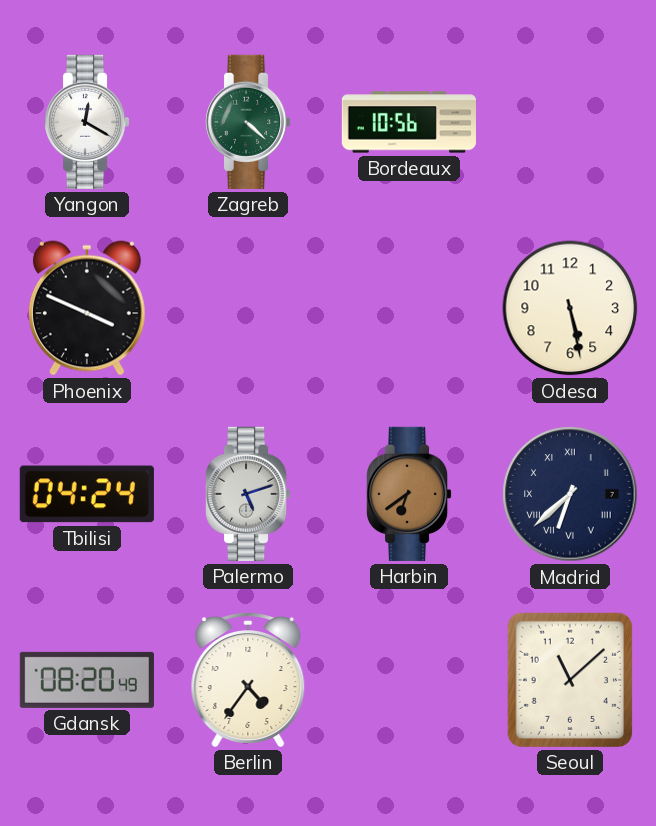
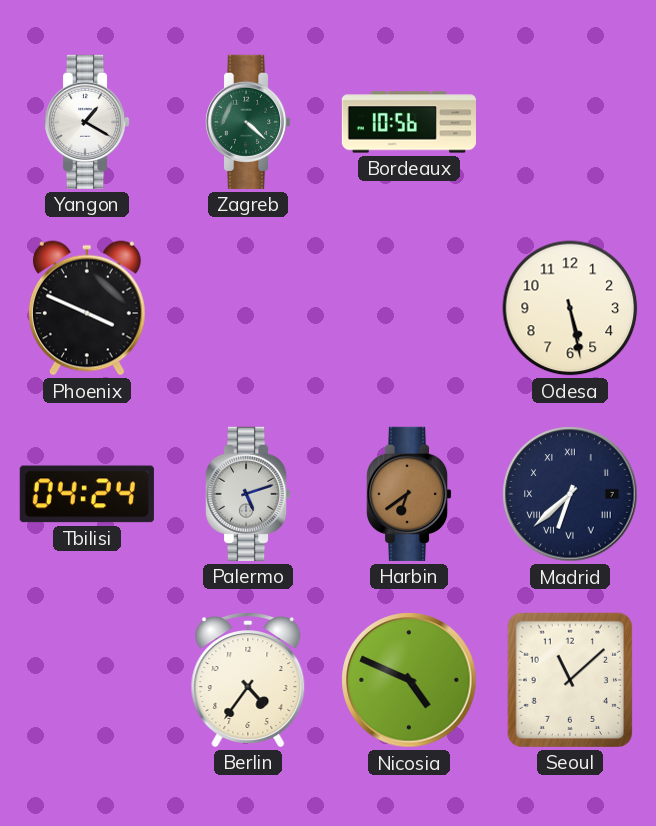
Yangon: 12:20 -> 1:20 (88, 122)
Gdansk: 08:20 -> none (87, 680)
Nicosia: none -> 4:49 (409, 680)
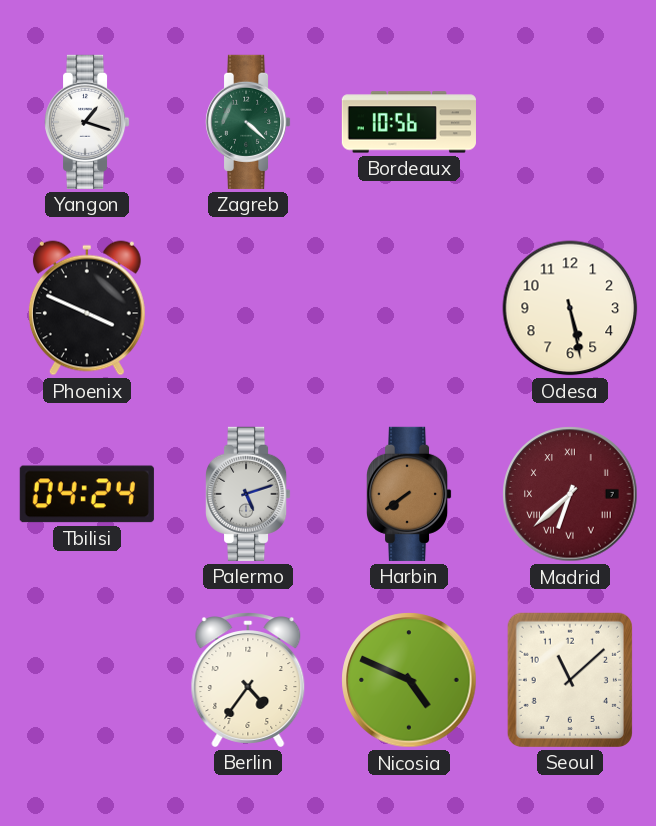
Yangon: 1:20 -> 1:18 (88, 122)
Harbin: 6:39 -> 7:39 (410, 494)
Madrid dial: navy -> burgundy (570, 494)
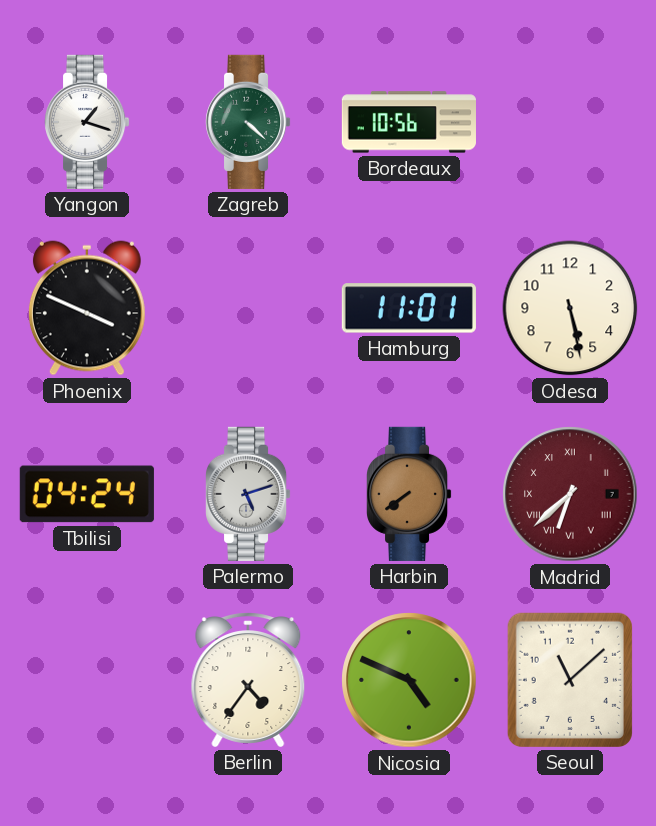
Hamburg: none -> 11:01 (409, 308)
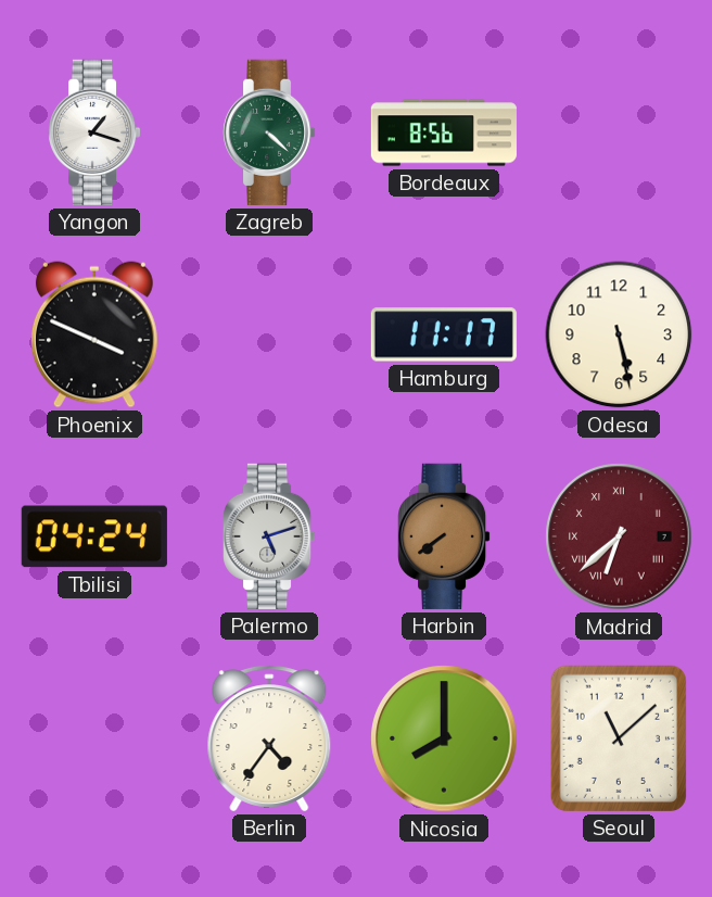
Bordeaux: 10:56 -> 8:56 (444, 132)
Hamburg: 11:01 -> 11:17 (444, 334)
Nicosia: 4:49 -> 8:00 (444, 738)
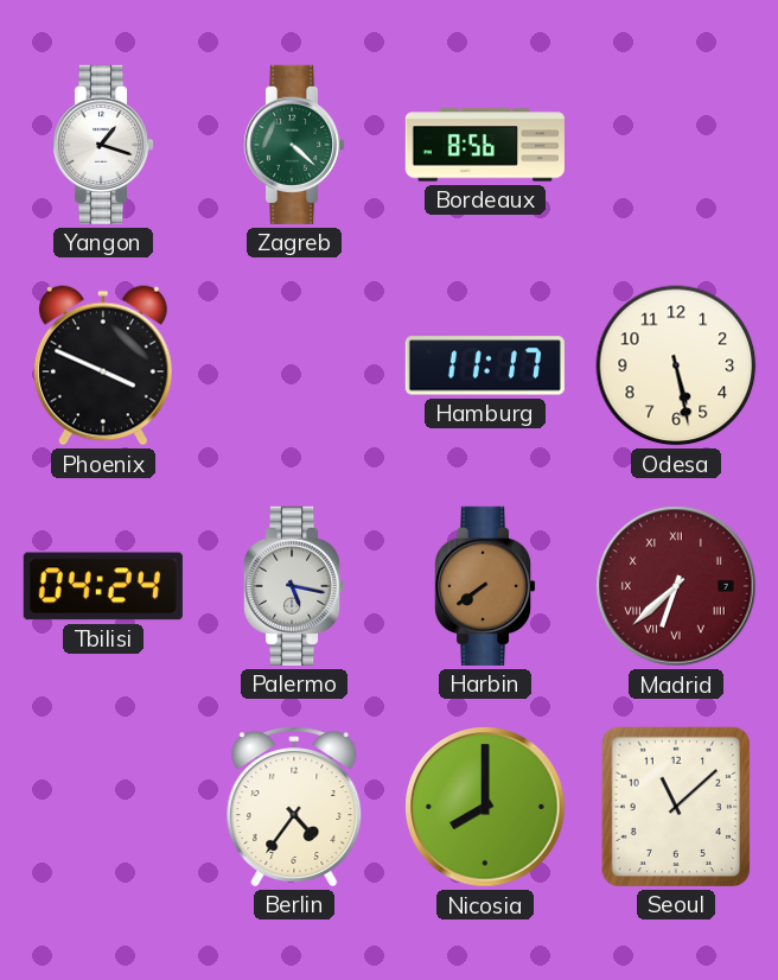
Palermo: 5:12 -> 5:17 (295, 586)
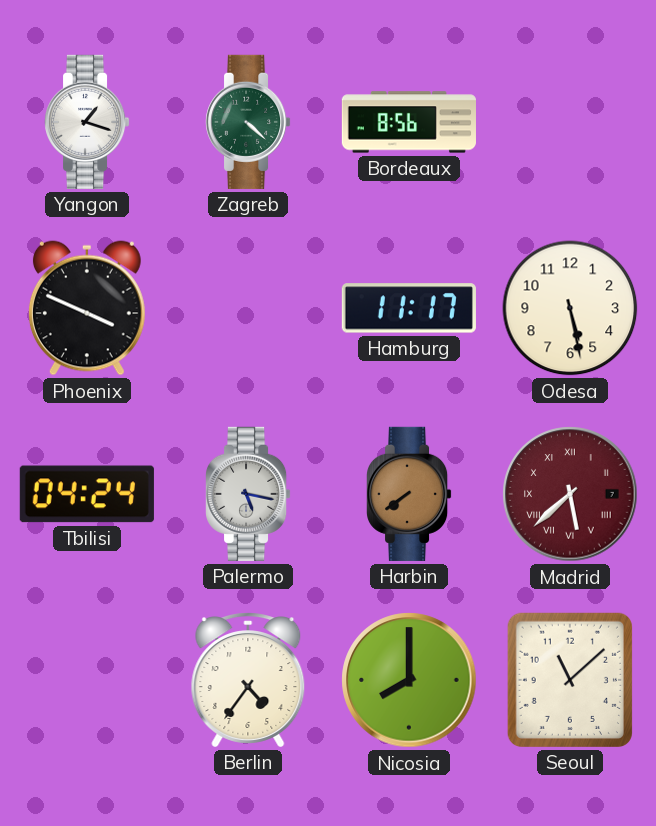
Madrid: 6:38 -> 5:38 (570, 494)
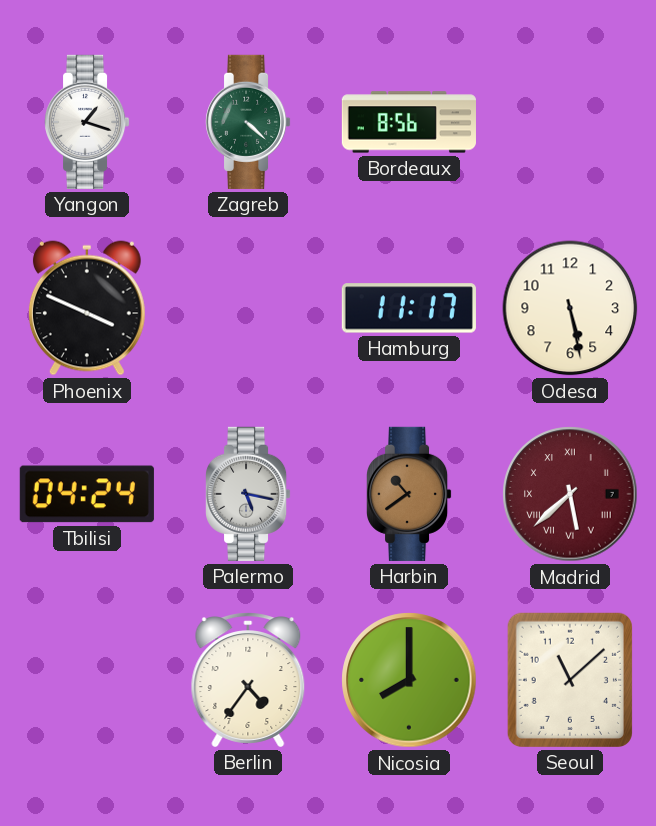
Harbin: 7:39 -> 10:39 (410, 494)
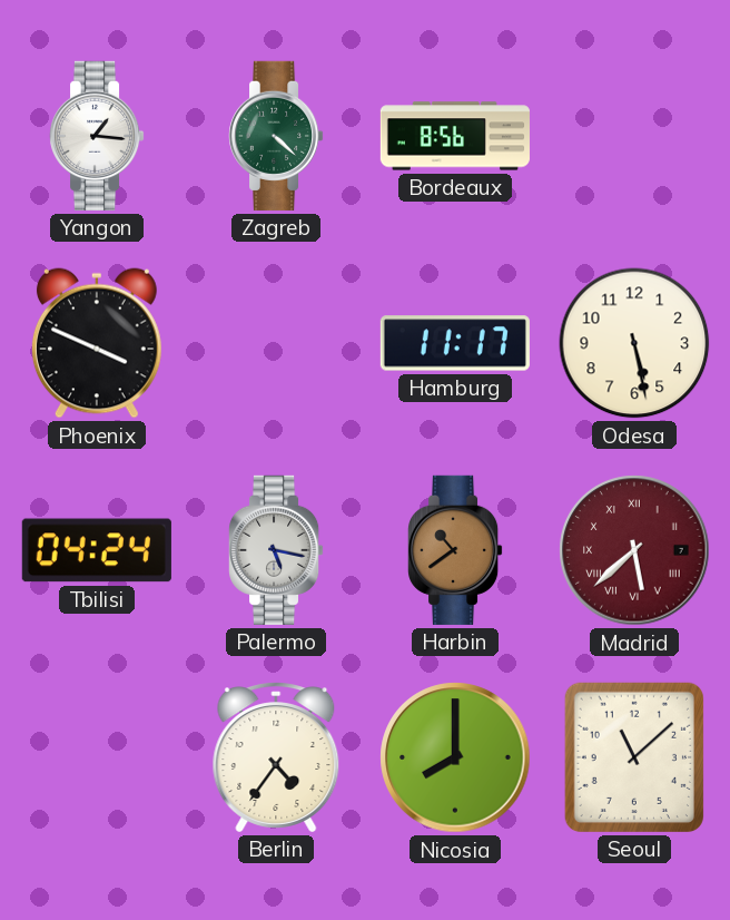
Yangon: 1:18 -> 1:16 (98, 136)
